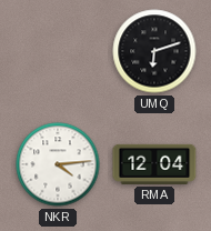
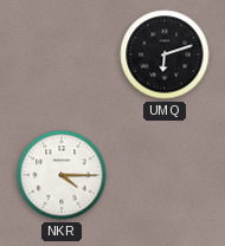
NKR: 4:14 -> 4:15 (62, 175)
RMA: 12:04 -> none (154, 164)
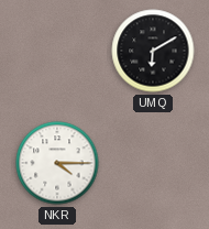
UMQ: 6:12 -> 6:10 (153, 51)
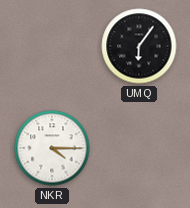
UMQ: 6:10 -> 6:06 (139, 46)
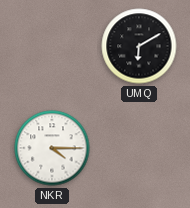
UMQ: 6:06 -> 6:10 (139, 46)
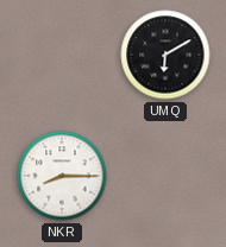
NKR: 4:15 -> 8:15 (62, 176)
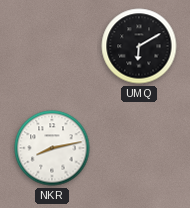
NKR: 8:15 -> 8:13 (52, 148)
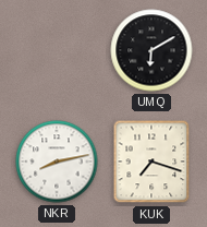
KUK: none -> 7:18 (151, 162)
